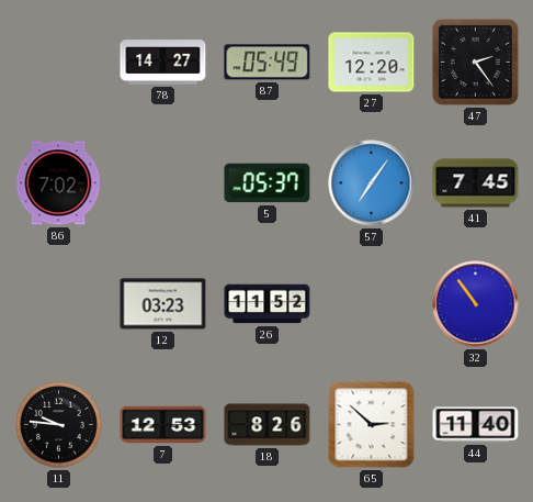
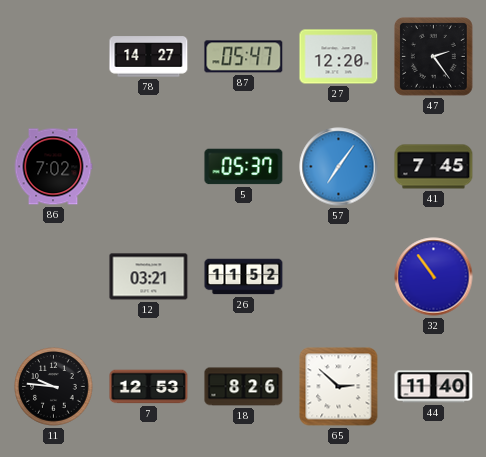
87: 05:49 -> 05:47 (244, 57)
12: 03:23 -> 03:21 (149, 277)
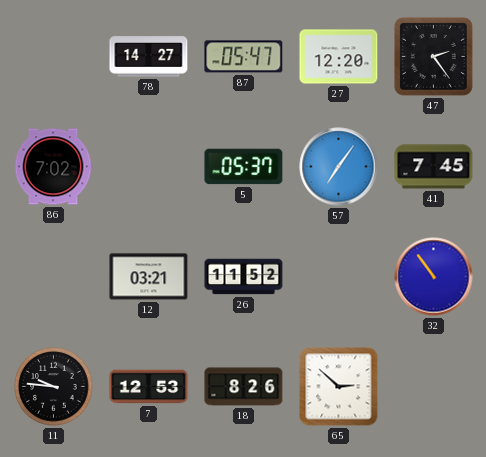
44: 11:40 -> none (434, 387)
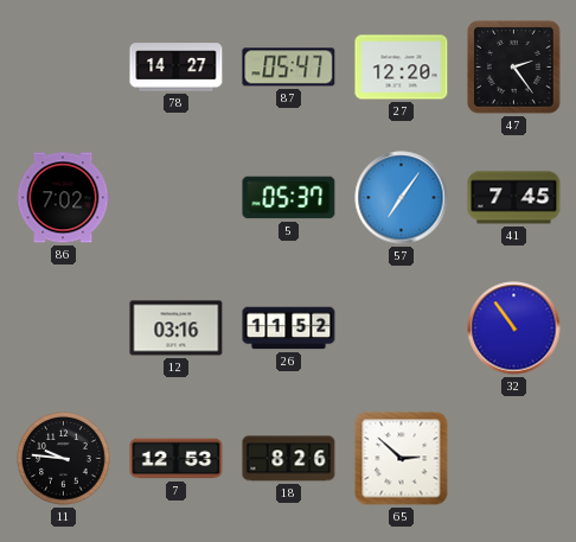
12: 03:21 -> 03:16 (177, 329)
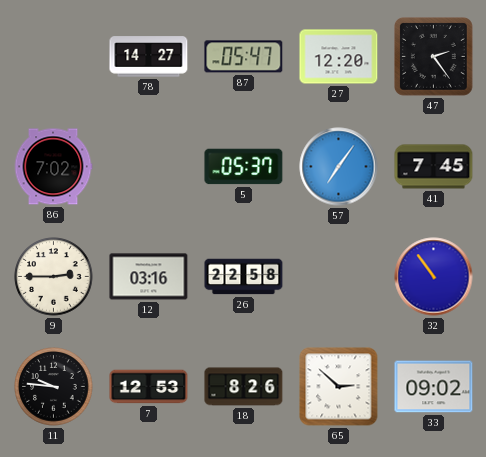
9: none -> 2:45 (54, 277)
26: 11:52 -> 22:58 (244, 277)
33: none -> 09:02 (434, 387)
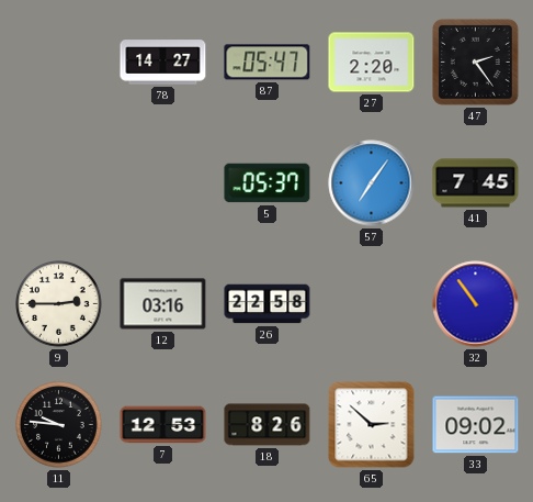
27: 12:20 -> 2:20 (372, 63)
86: 7:02 -> none (53, 167)
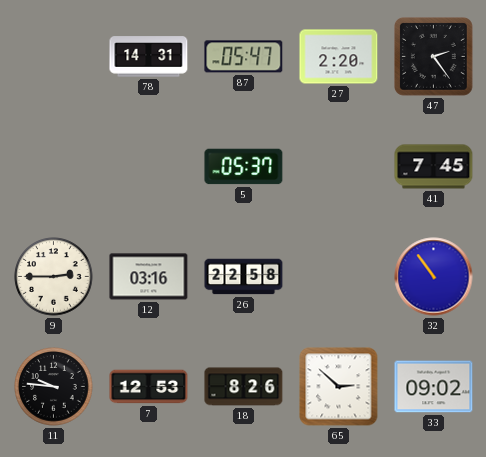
78: 14:27 -> 14:31 (149, 57)
57: 7:06 -> none (372, 183)
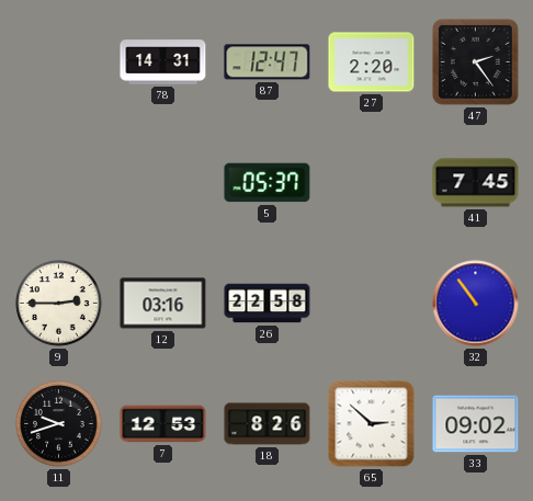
87: 05:47 -> 12:47 (268, 62)
11: 9:46 -> 9:42 (59, 424)
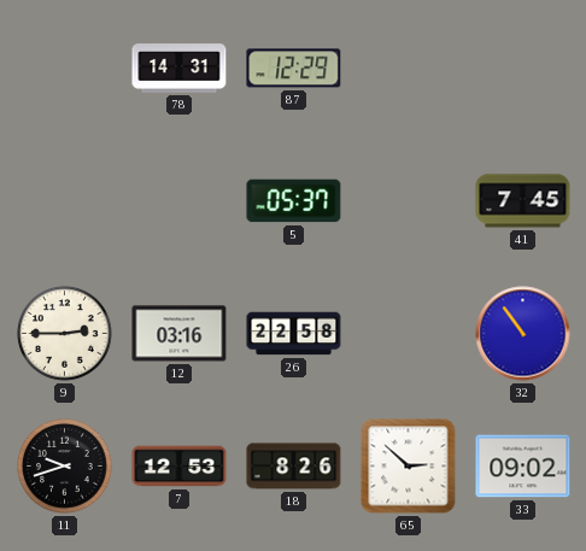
87: 12:47 -> 12:29 (294, 69)
27: 2:20 -> none (372, 62)
47: 2:24 -> none (476, 62)
